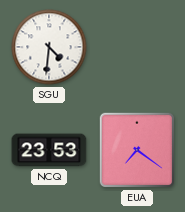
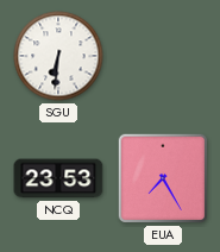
SGU: 4:31 -> 6:31 (58, 56)
EUA: 7:21 -> 7:25 (163, 178)
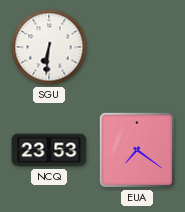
EUA: 7:25 -> 7:21 (137, 150)
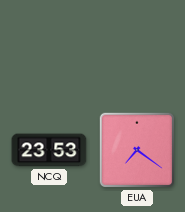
SGU: 6:31 -> none (49, 47)
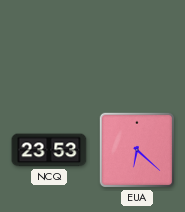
EUA: 7:21 -> 6:22 (137, 150)
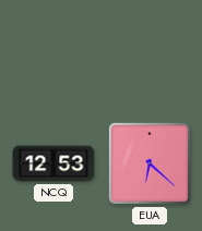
NCQ: 23:53 -> 12:53 (54, 163)
